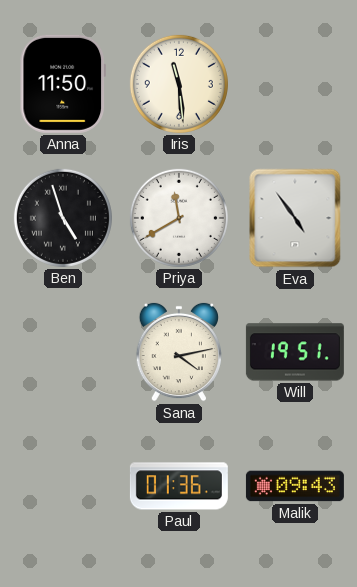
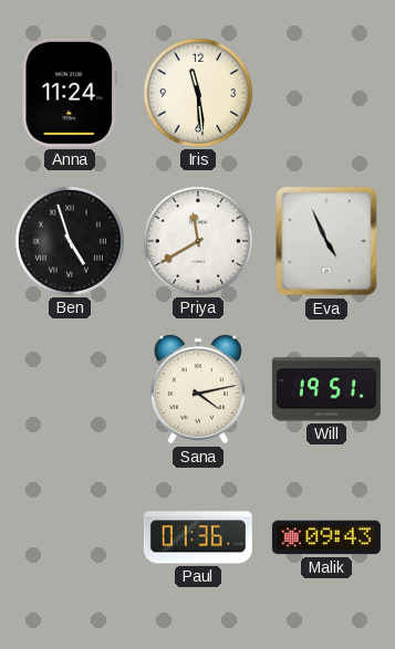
Anna: 11:50 -> 11:24 (69, 93)
Eva: 4:54 -> 4:56 (326, 241)
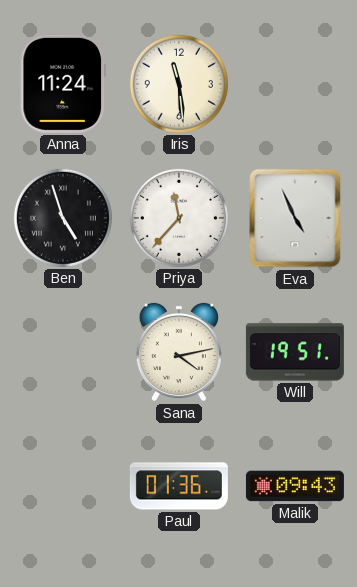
Priya: 11:40 -> 11:37 (179, 218)
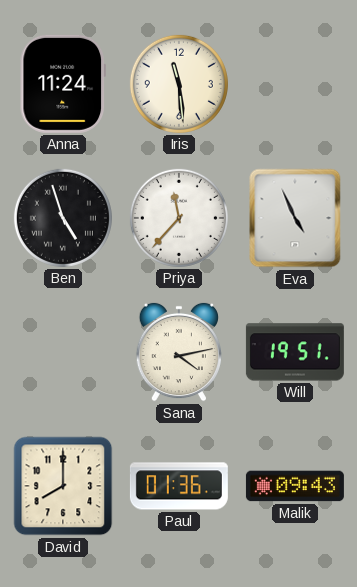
David: none -> 8:00 (63, 486)
